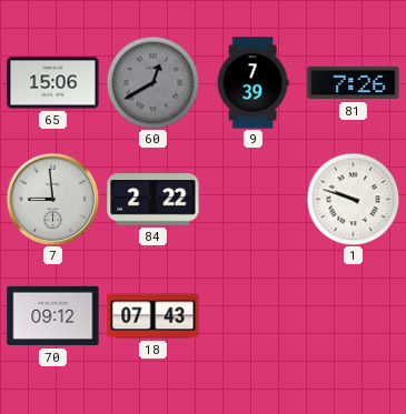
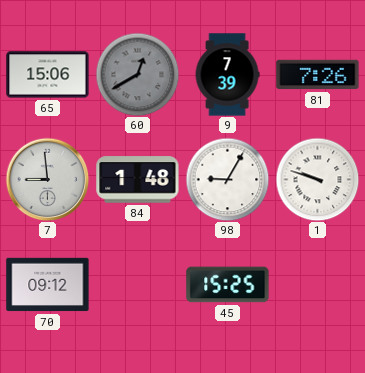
84: 2:22 -> 1:48 (138, 180)
98: none -> 9:05 (227, 179)
18: 07:43 -> none (154, 316)
45: none -> 15:25 (228, 285)
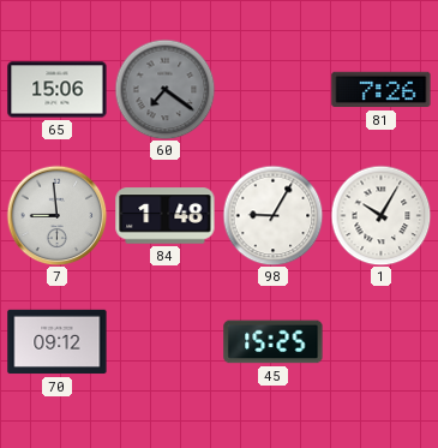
60: 12:40 -> 7:21 (164, 89)
9: 7:39 -> none (227, 75)
1: 9:48 -> 10:05 (380, 215)
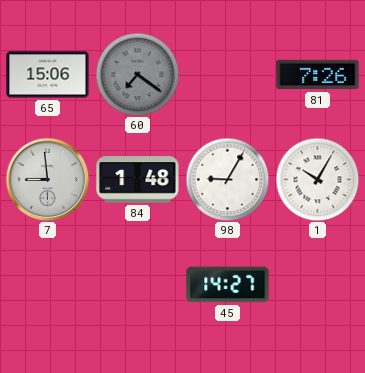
70: 09:12 -> none (58, 342)
45: 15:25 -> 14:27 (228, 285)
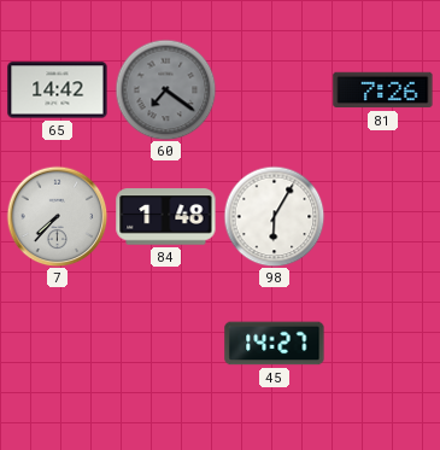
65: 15:06 -> 14:42 (58, 90)
7: 8:59 -> 7:37 (57, 216)
98: 9:05 -> 6:05 (274, 216)
1: 10:05 -> none (317, 179)
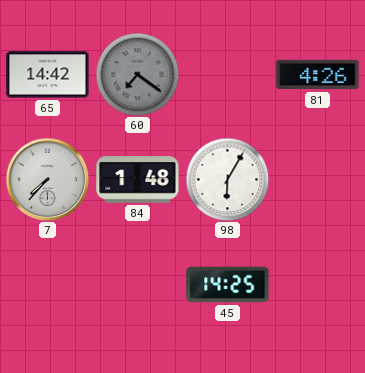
81: 7:26 -> 4:26 (318, 75)
45: 14:27 -> 14:25 (228, 285)
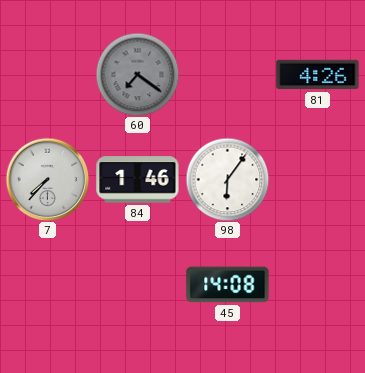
65: 14:42 -> none (48, 75)
84: 1:48 -> 1:46 (138, 180)
98: 6:05 -> 6:06 (227, 179)
45: 14:25 -> 14:08 (228, 285)
